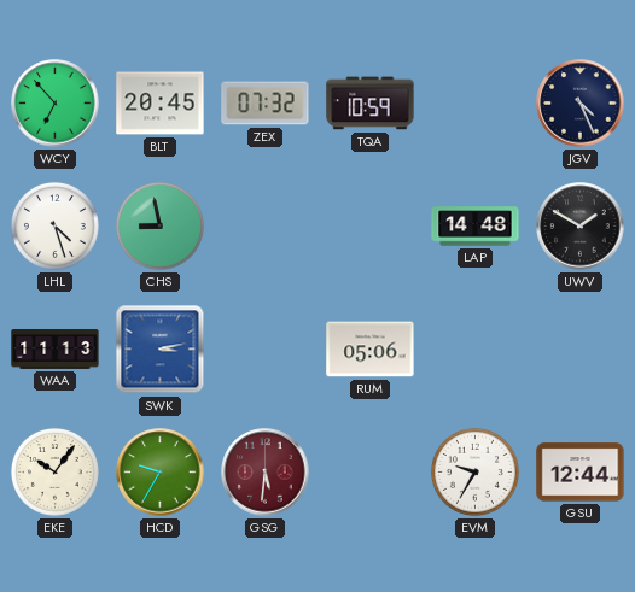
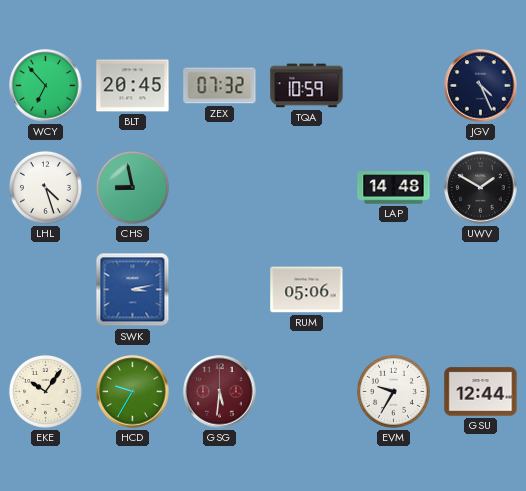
WAA: 11:13 -> none (56, 350)
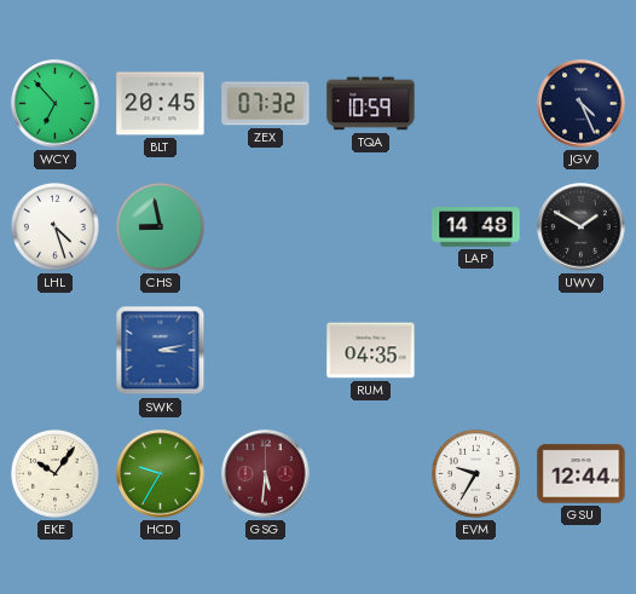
RUM: 05:06 -> 04:35 (371, 351)
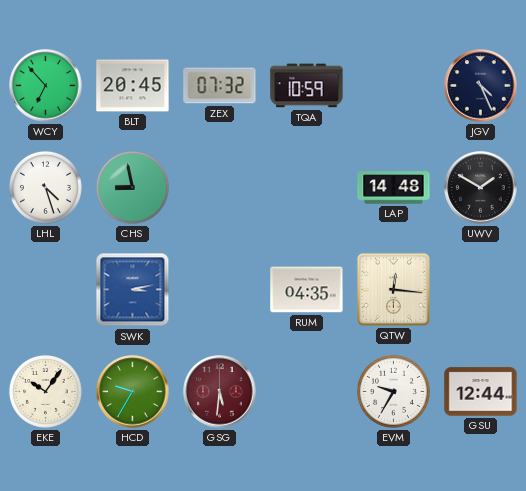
QTW: none -> 12:16 (393, 289)
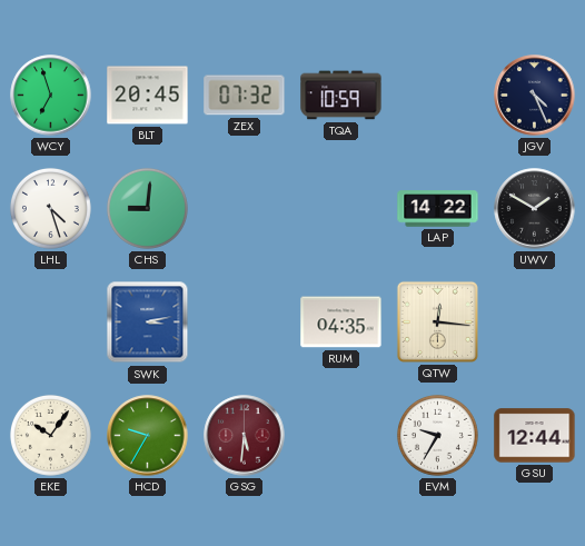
WCY: 6:53 -> 6:57 (51, 96)
CHS: 8:58 -> 9:01 (147, 208)
LAP: 14:48 -> 14:22 (438, 209)
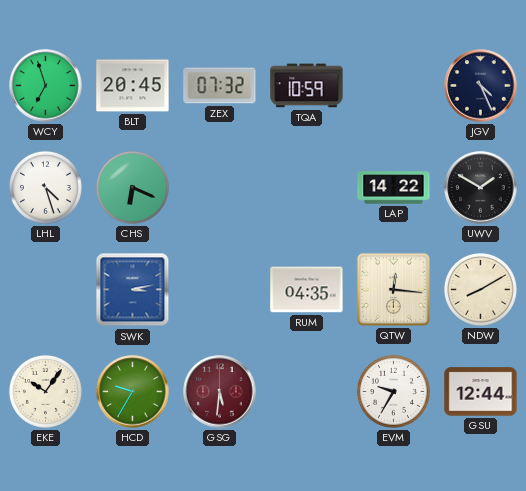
CHS: 9:01 -> 6:19 (132, 187)
NDW: none -> 8:10 (480, 289)
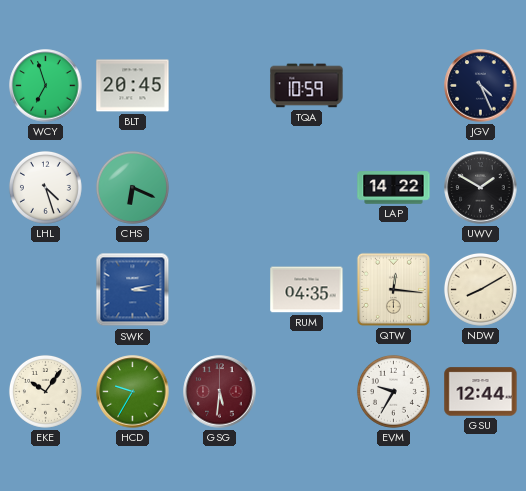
ZEX: 07:32 -> none (220, 86)
